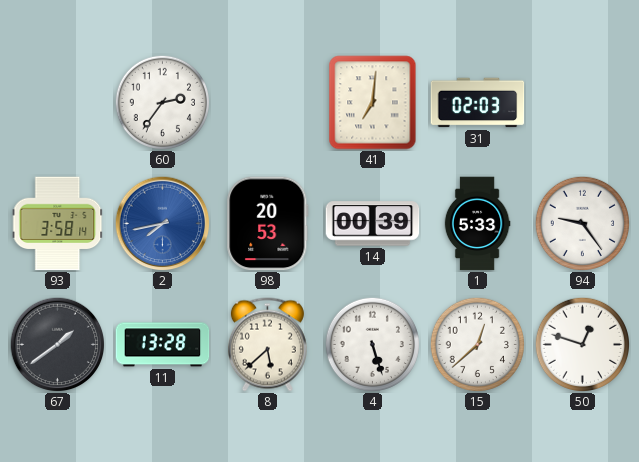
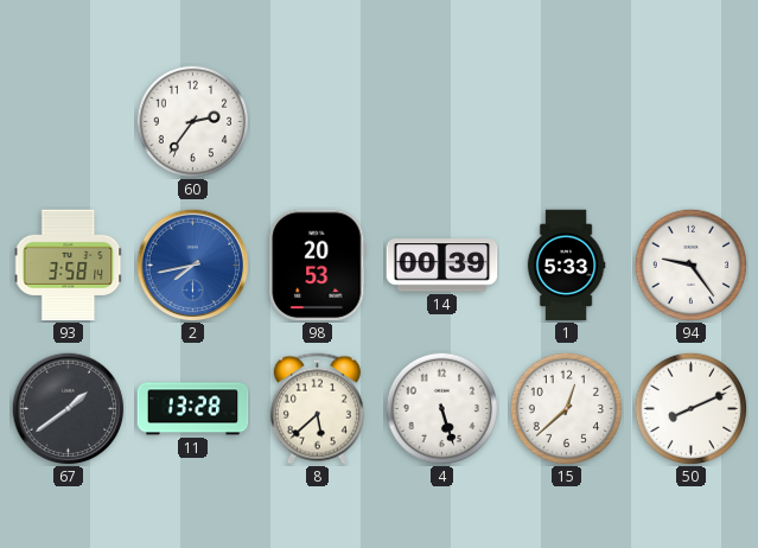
41: 7:01 -> none (373, 103)
31: 02:03 -> none (478, 103)
50: 12:48 -> 8:11 (690, 408)
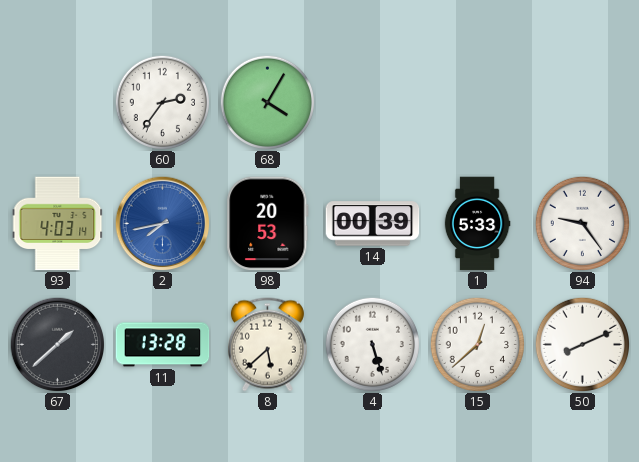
68: none -> 4:05 (267, 102)
93: 3:58 -> 4:03 (58, 224)
67: 1:39 -> 1:38 (57, 344)
